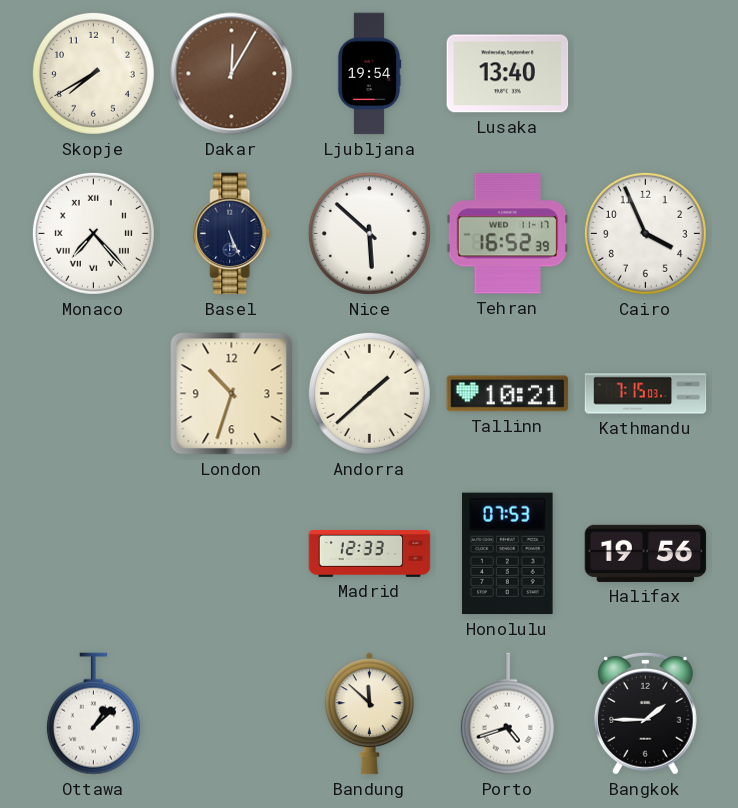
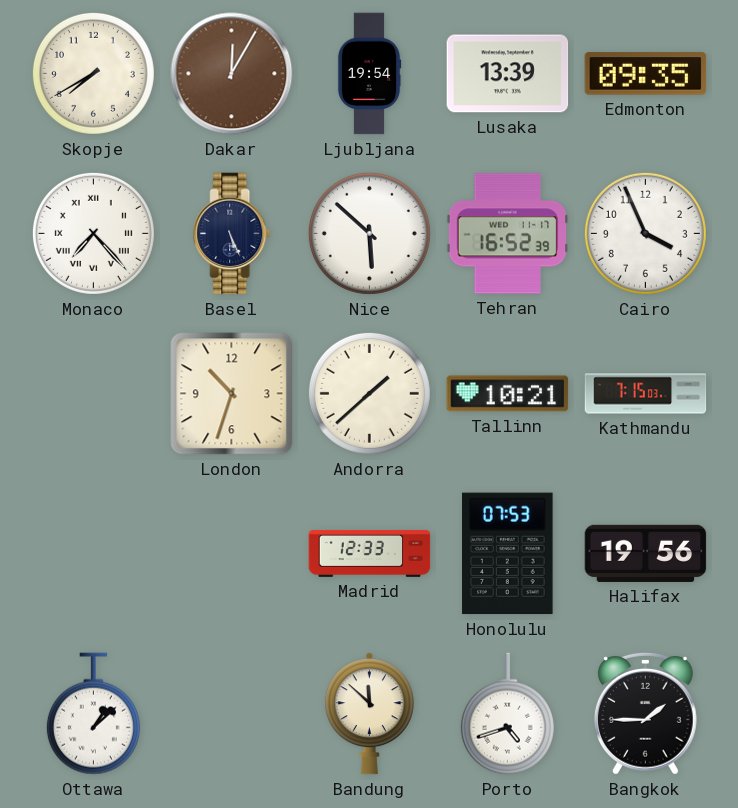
Lusaka: 13:40 -> 13:39 (508, 74)
Edmonton: none -> 09:35 (646, 74)
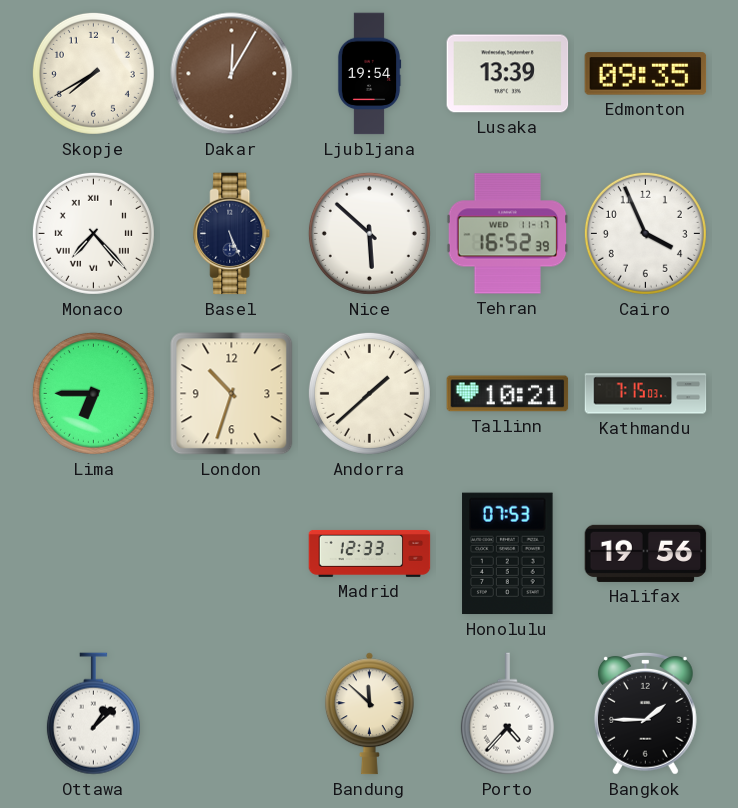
Lima: none -> 6:45 (93, 393)
Porto: 4:42 -> 4:37 (507, 714)
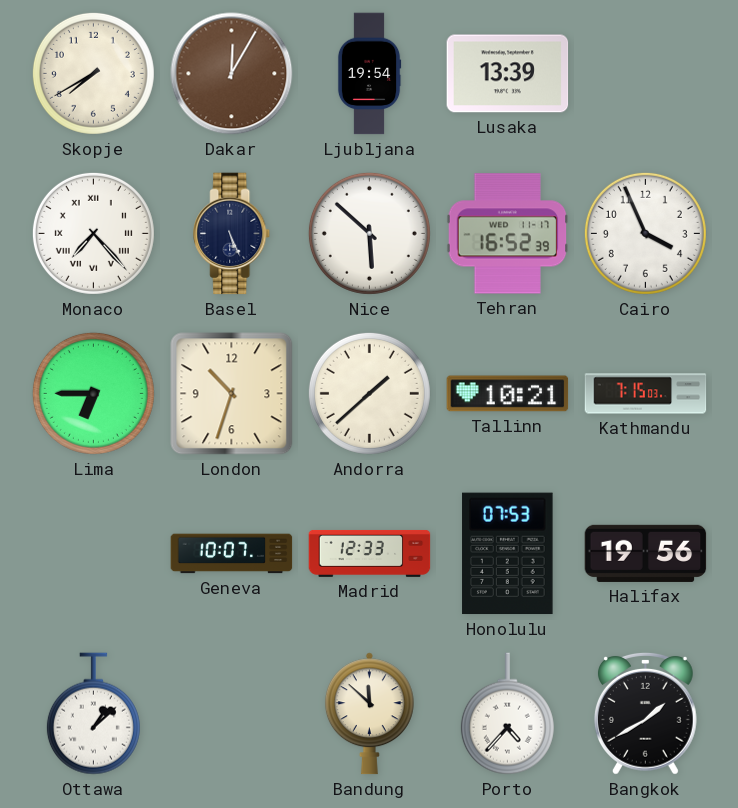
Edmonton: 09:35 -> none (646, 74)
Geneva: none -> 10:07 (232, 554)
Bangkok: 1:45 -> 1:40 (645, 713)
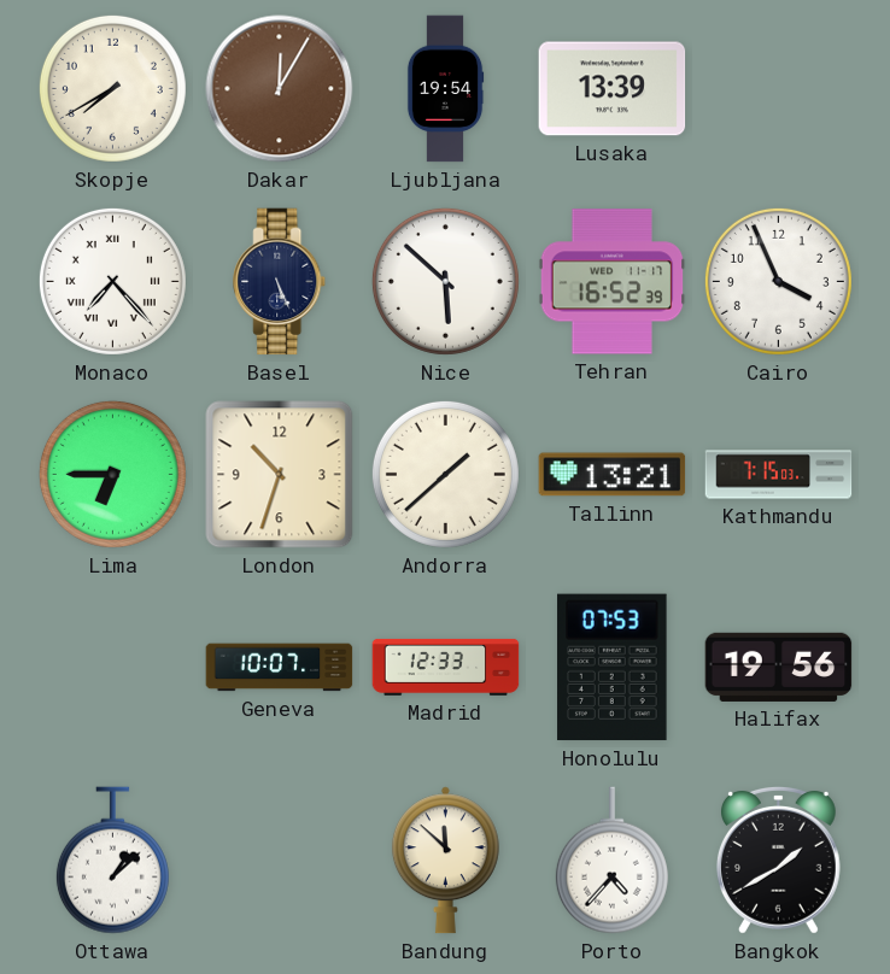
Tallinn: 10:21 -> 13:21 (613, 475)
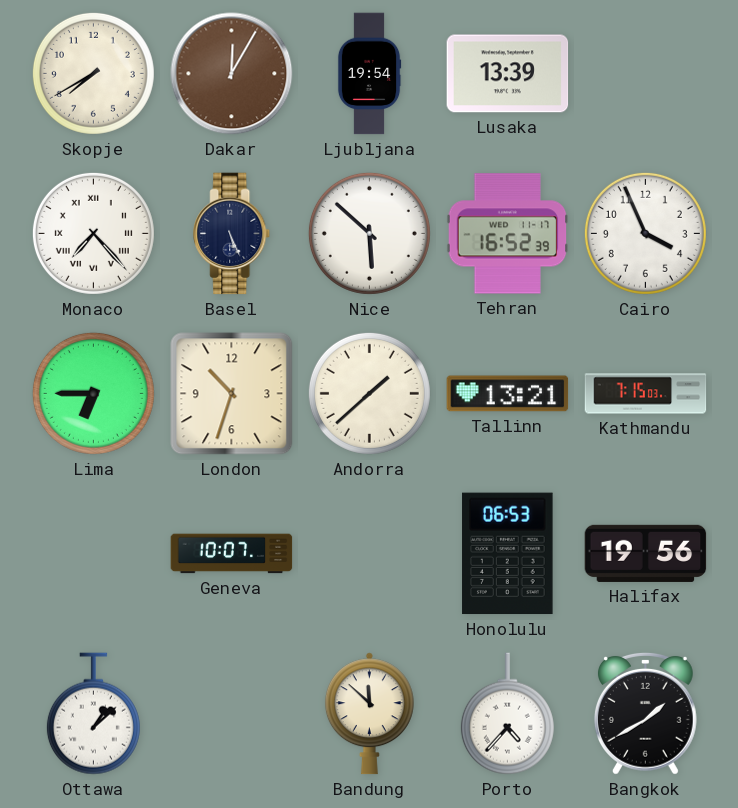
Madrid: 12:33 -> none (446, 667)
Honolulu: 07:53 -> 06:53 (508, 554)
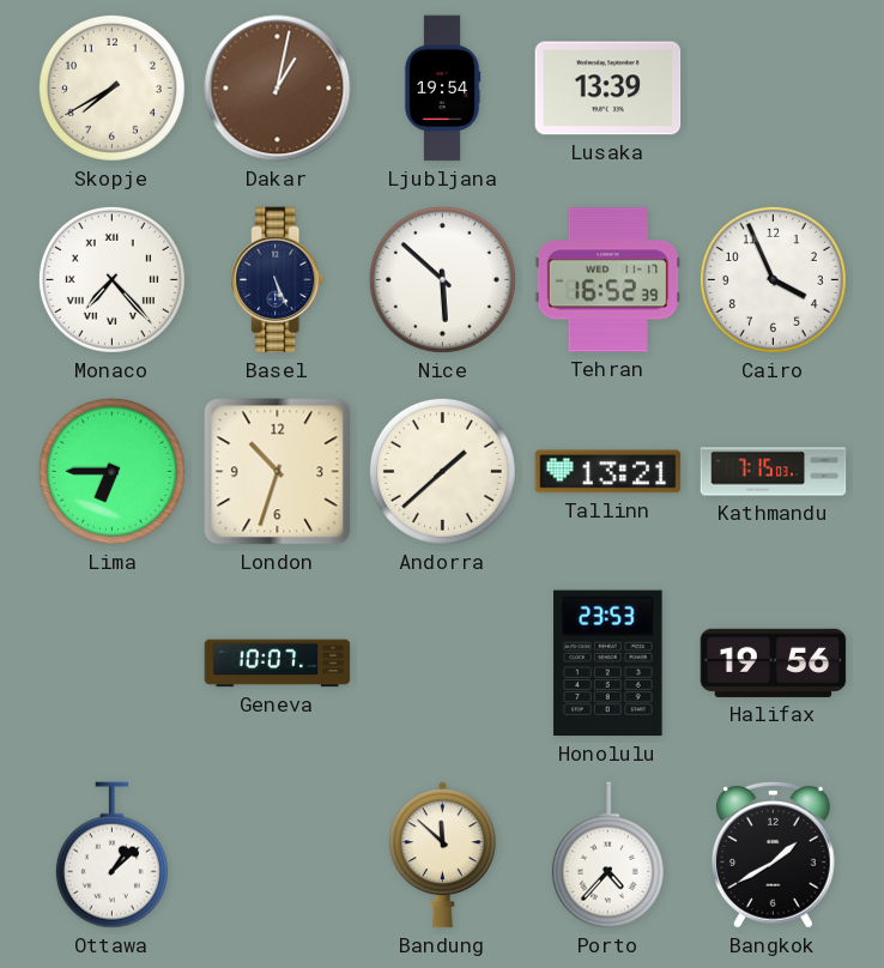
Dakar: 12:05 -> 1:02 (278, 89)
Honolulu: 06:53 -> 23:53 (608, 664)
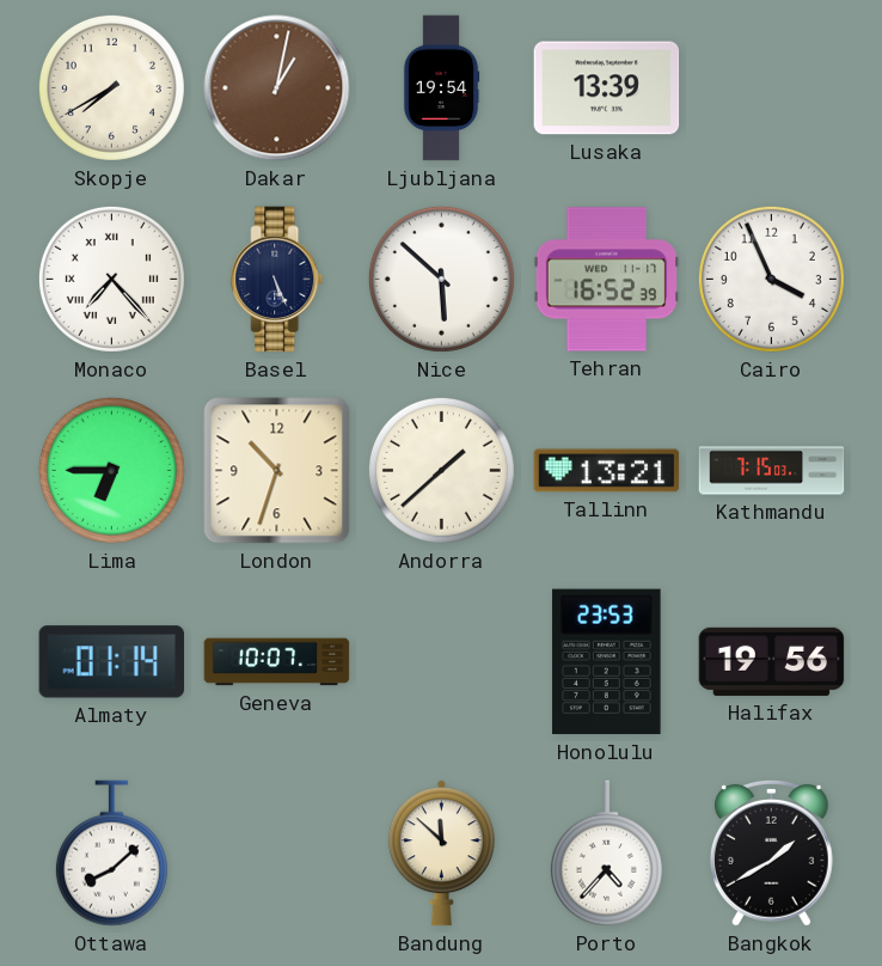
Almaty: none -> 01:14 (112, 662)
Ottawa: 1:08 -> 8:08 (111, 854)
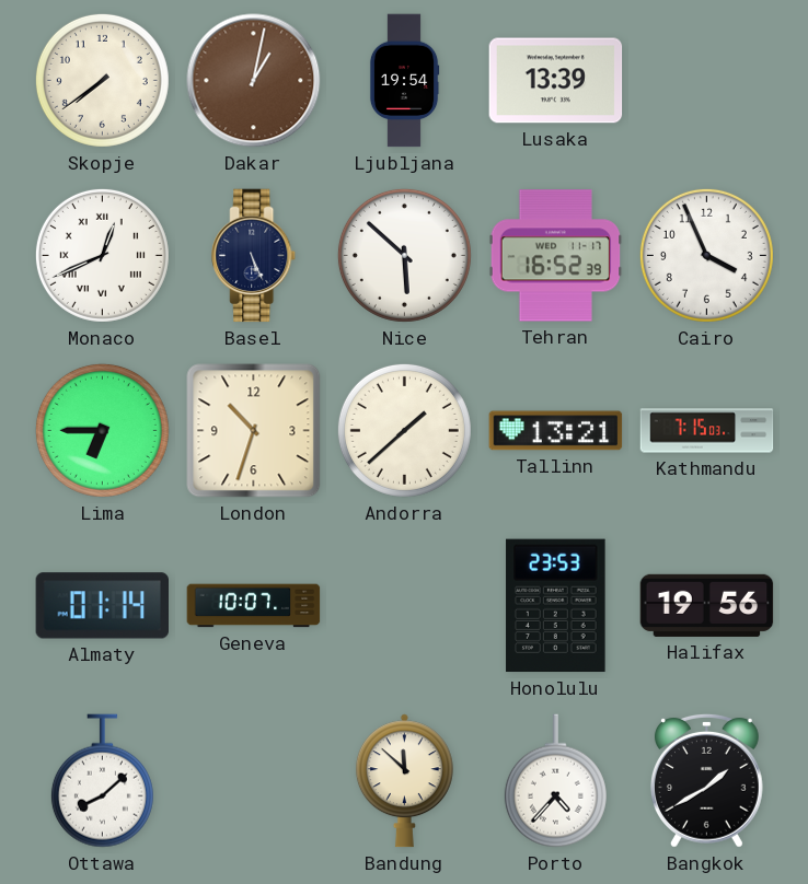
Skopje: 7:40 -> 7:39 (102, 80)
Monaco: 7:23 -> 12:41 (102, 255)
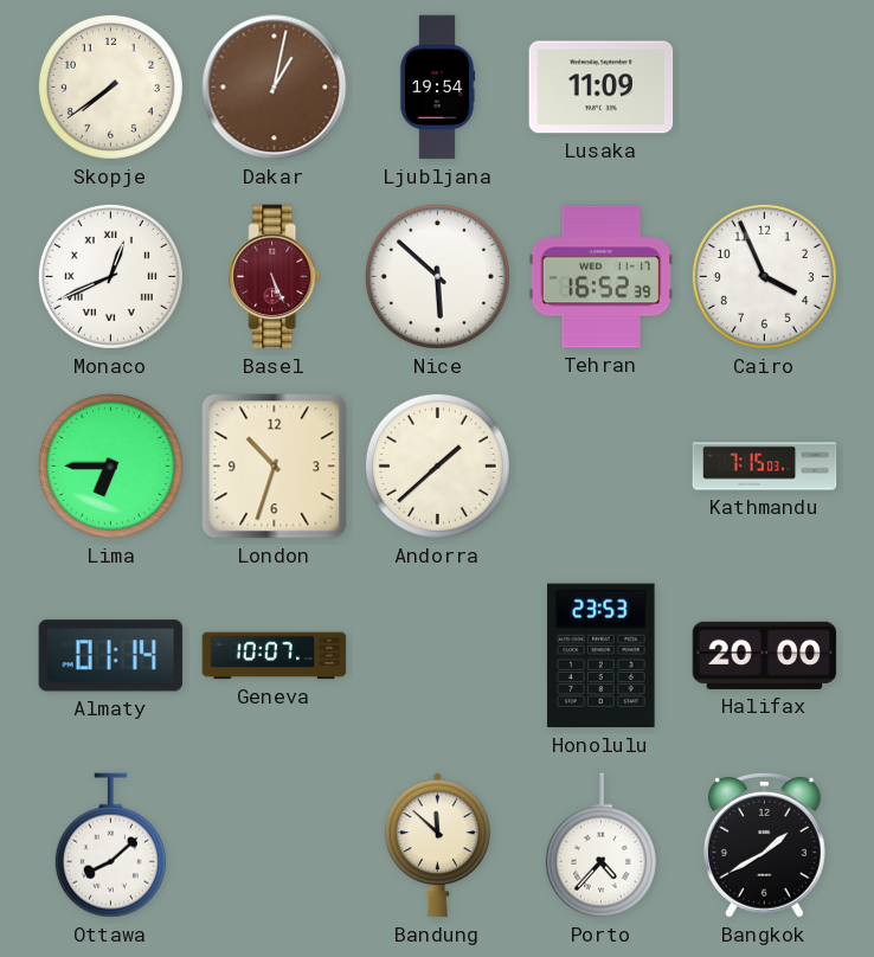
Lusaka: 13:39 -> 11:09 (602, 88)
Basel dial: navy -> burgundy (275, 277)
Tallinn: 13:21 -> none (556, 431)
Halifax: 19:56 -> 20:00 (765, 655)
